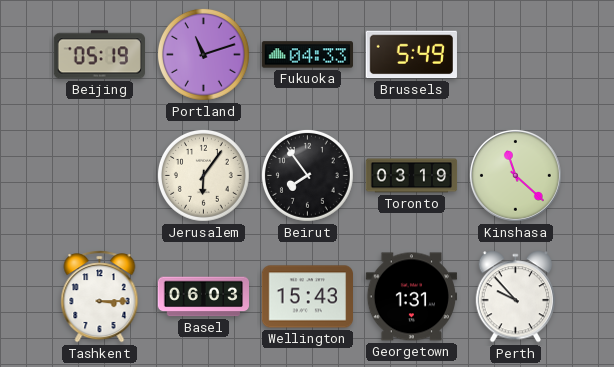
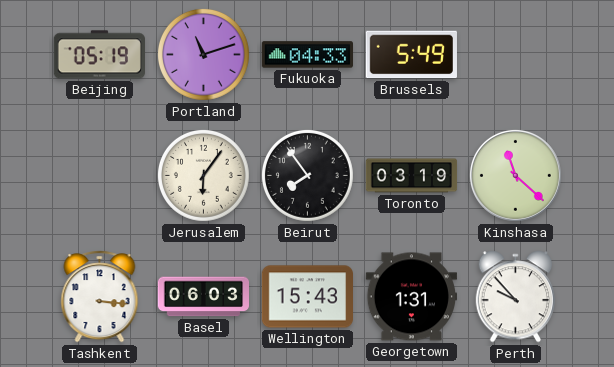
Tashkent: 3:15 -> 3:16 (100, 297)
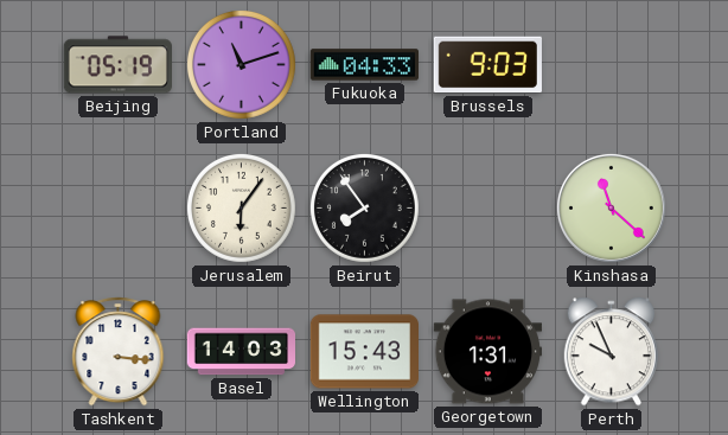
Brussels: 5:49 -> 9:03 (487, 65)
Toronto: 03:19 -> none (412, 176)
Basel: 06:03 -> 14:03 (241, 352)
Perth: 9:53 -> 9:56 (612, 352)
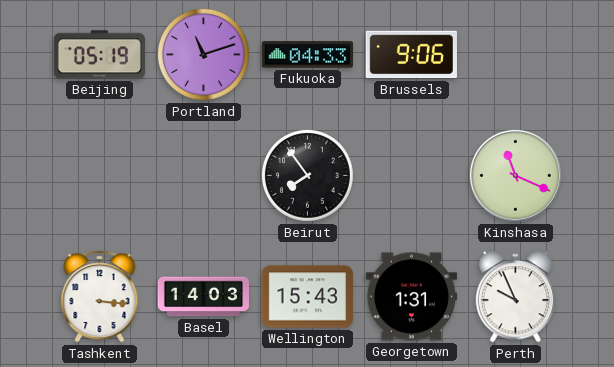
Brussels: 9:03 -> 9:06 (411, 55)
Jerusalem: 6:06 -> none (241, 207)
Kinshasa: 11:22 -> 11:19 (515, 175)
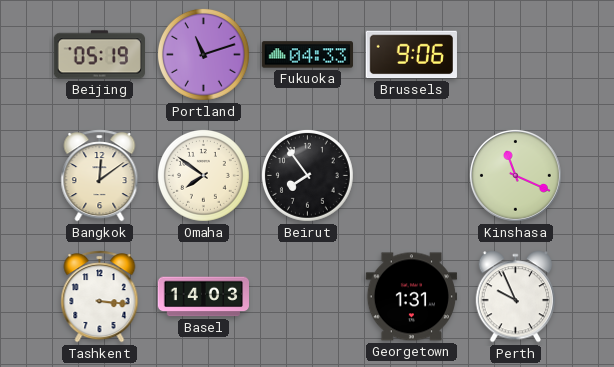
Bangkok: none -> 12:09 (100, 176)
Omaha: none -> 7:51 (203, 175)
Wellington: 15:43 -> none (307, 297)
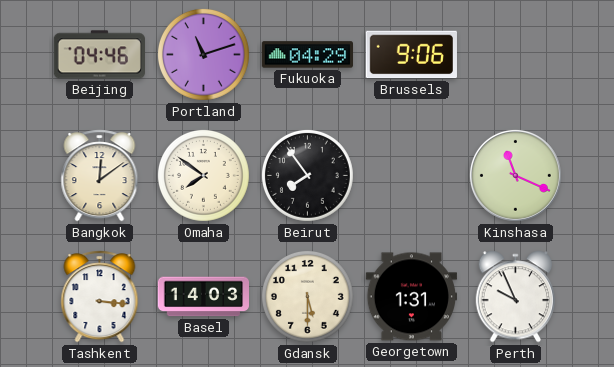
Beijing: 05:19 -> 04:46 (99, 55)
Fukuoka: 04:33 -> 04:29 (307, 55)
Gdansk: none -> 5:30 (307, 296)
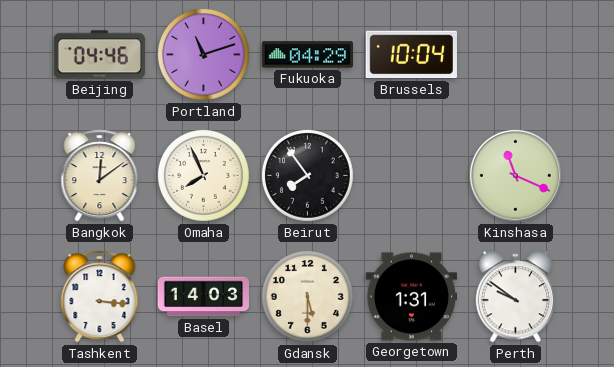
Brussels: 9:06 -> 10:04 (411, 55)
Omaha: 7:51 -> 7:56 (203, 175)
Perth: 9:56 -> 9:51 (516, 297)
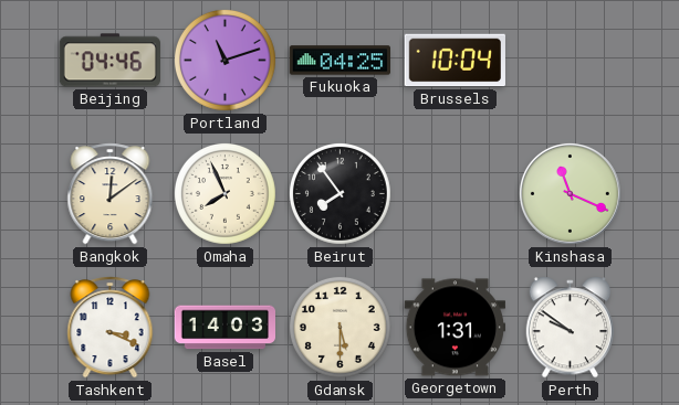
Fukuoka: 04:29 -> 04:25 (339, 61)
Tashkent: 3:16 -> 3:19 (111, 328)
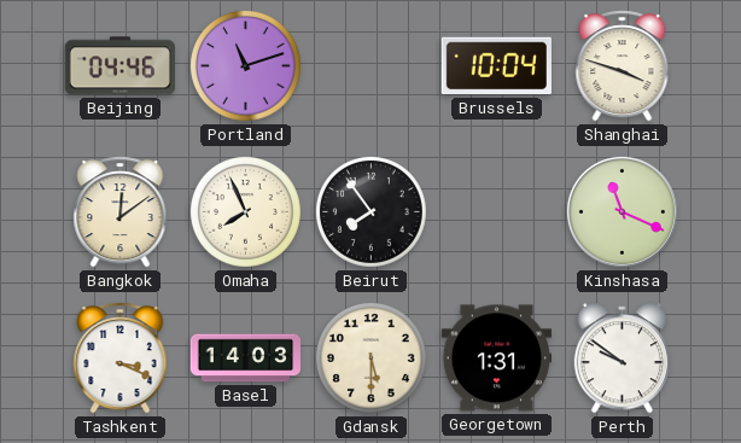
Fukuoka: 04:25 -> none (339, 61)
Shanghai: none -> 3:48 (623, 66)
